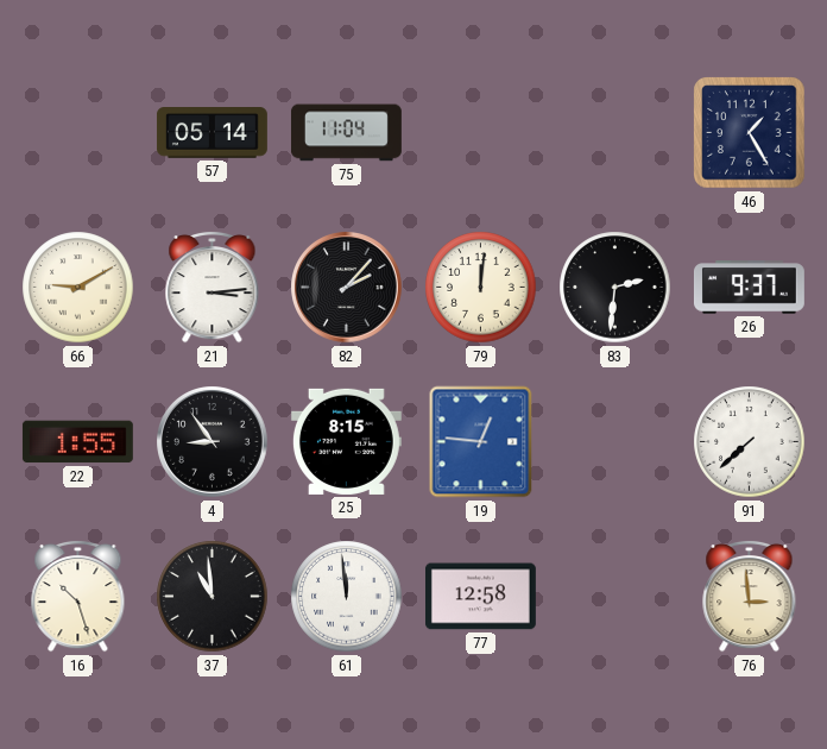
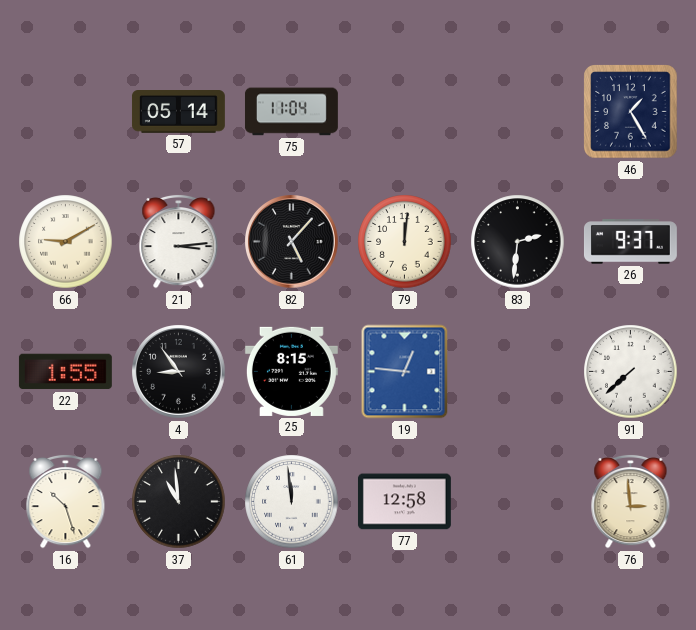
82: 2:07 -> 5:07 (292, 242)
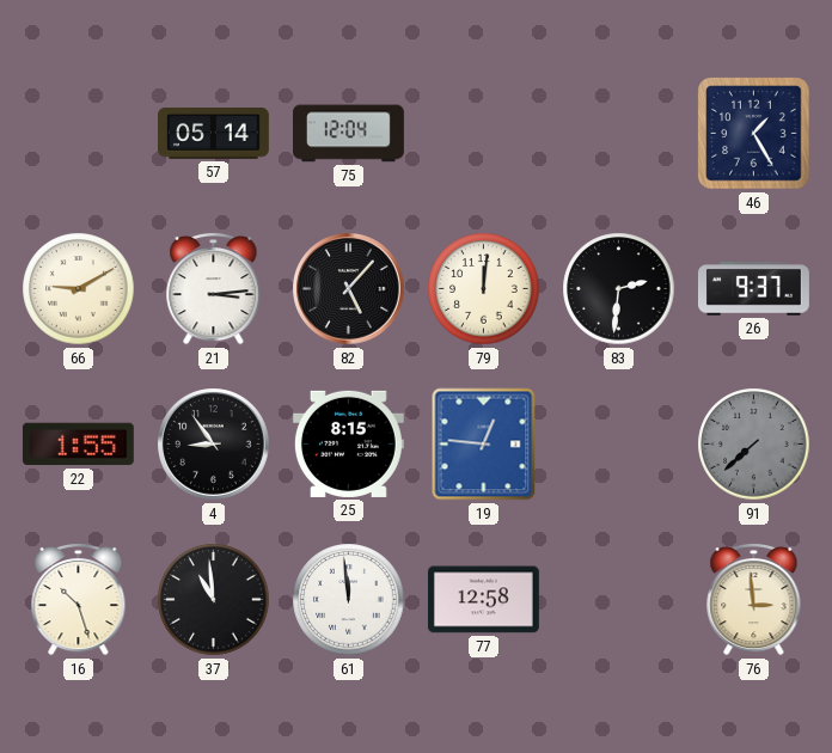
75: 11:04 -> 12:04 (348, 134)
91 dial: white -> grey (754, 445)
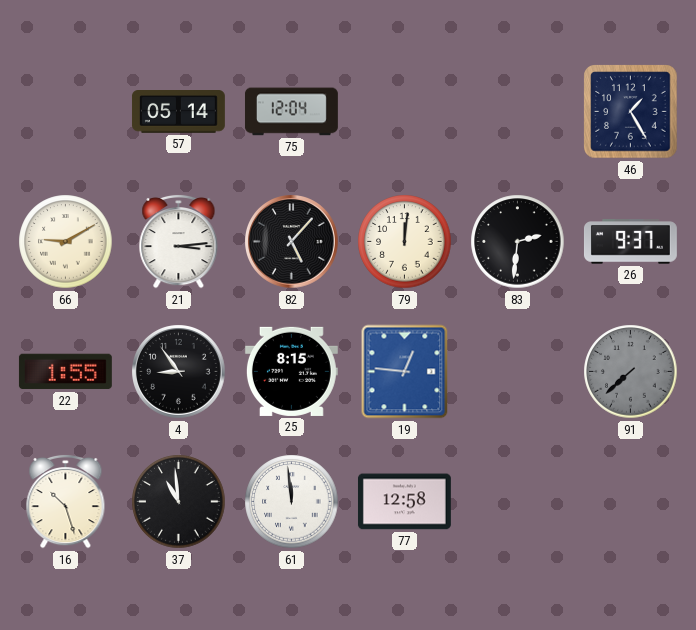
76: 2:59 -> none (754, 599)
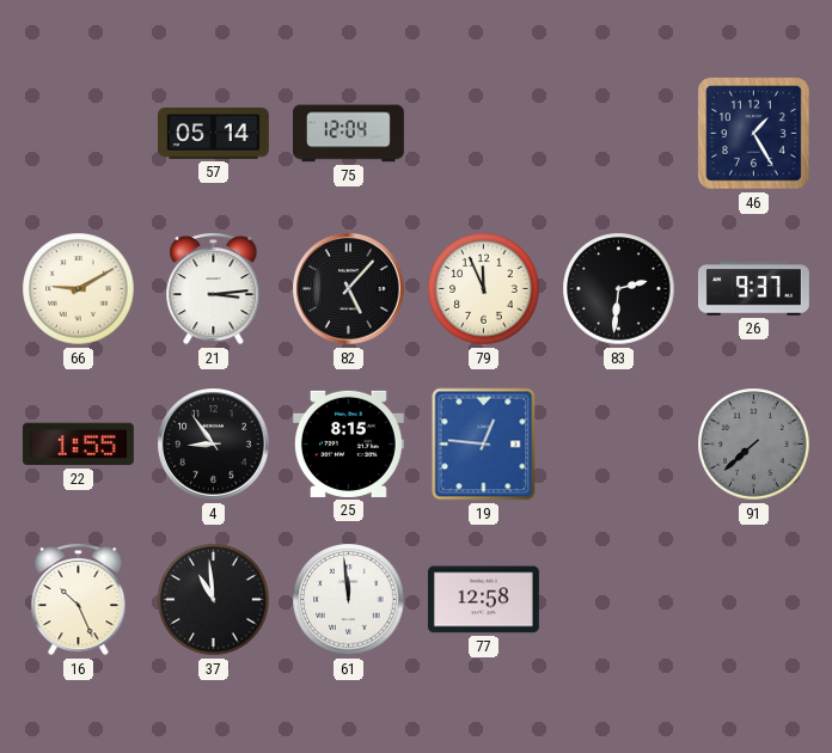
79: 12:01 -> 11:56 (484, 289)
16: 10:27 -> 10:26 (79, 599)
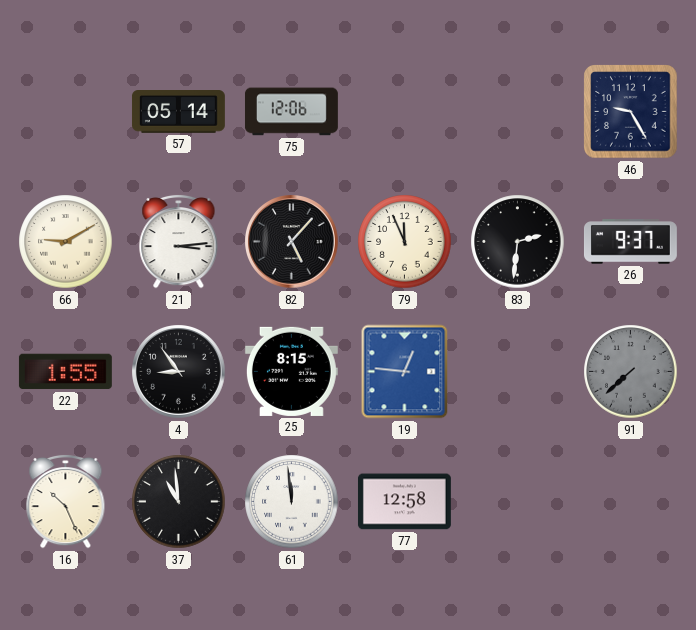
75: 12:04 -> 12:06 (291, 112)
46: 1:25 -> 9:25 (631, 112)
